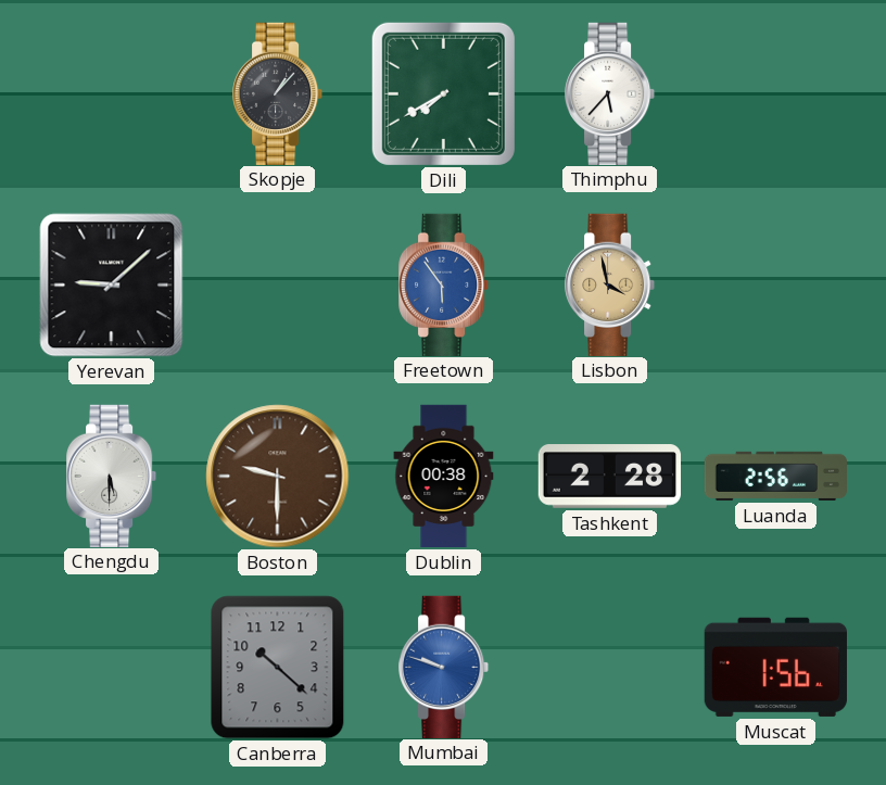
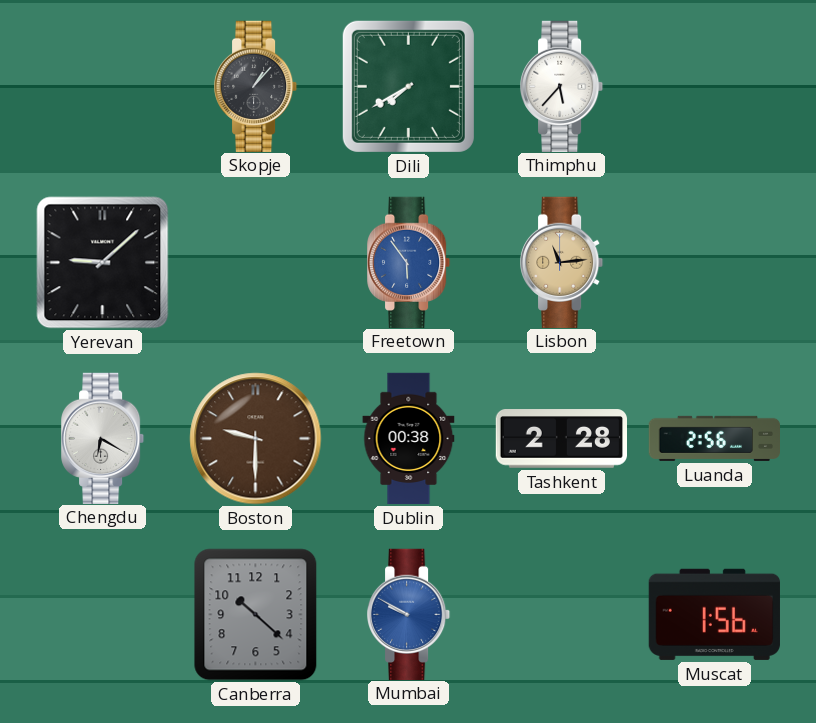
Lisbon: 3:58 -> 11:14 (563, 262)
Chengdu: 5:30 -> 6:20 (104, 438)
Mumbai: 9:48 -> 9:50 (410, 614)
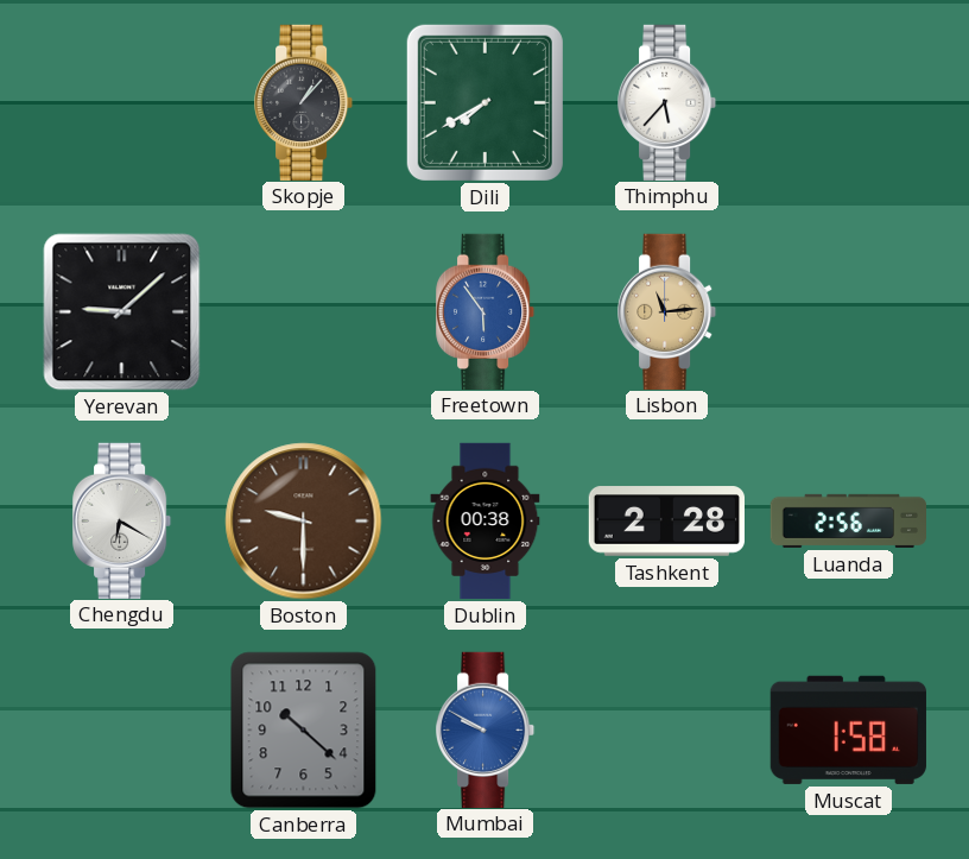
Muscat: 1:56 -> 1:58 (848, 729)
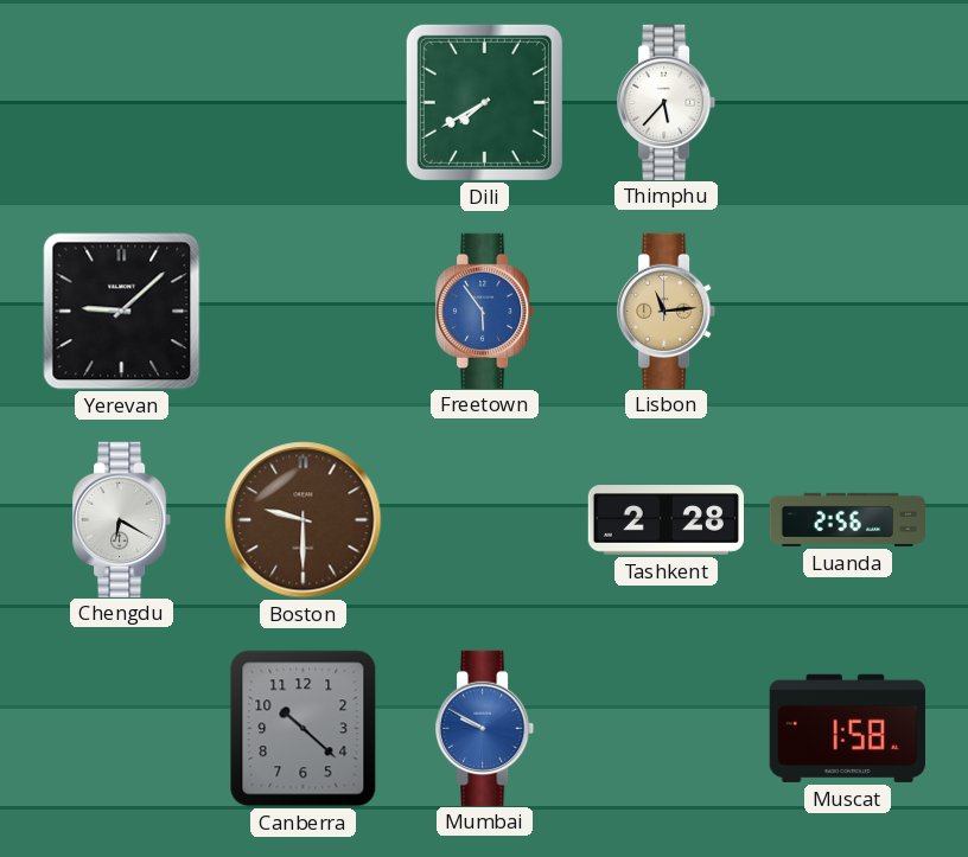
Skopje: 1:07 -> none (305, 102)
Dublin: 00:38 -> none (486, 522)
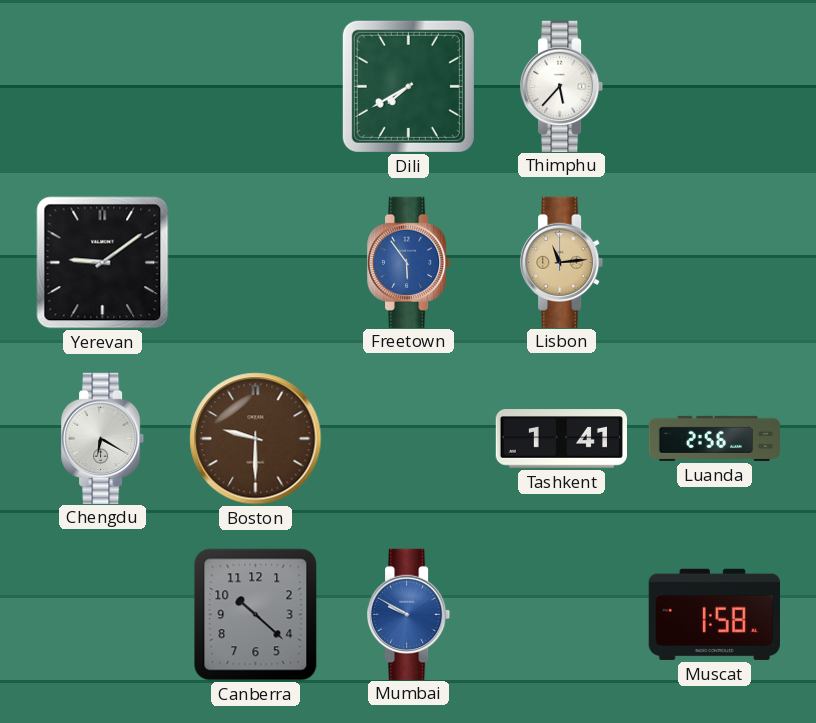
Yerevan: 9:08 -> 9:09 (103, 263)
Tashkent: 2:28 -> 1:41 (561, 439)
